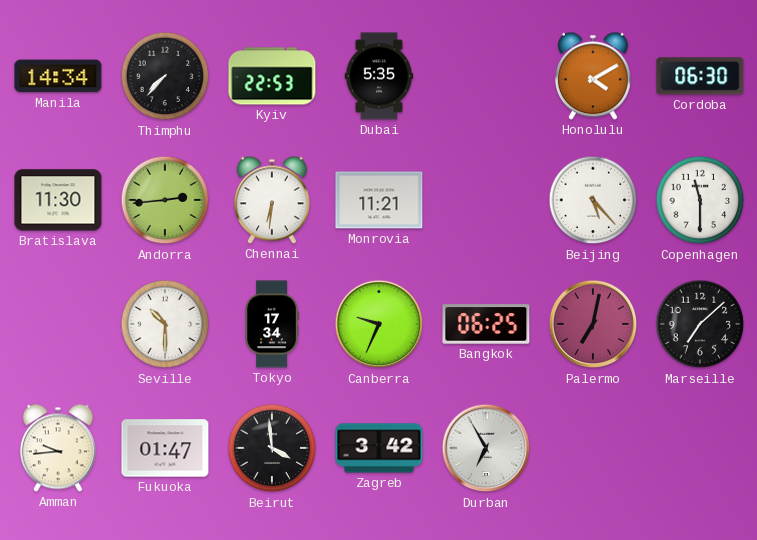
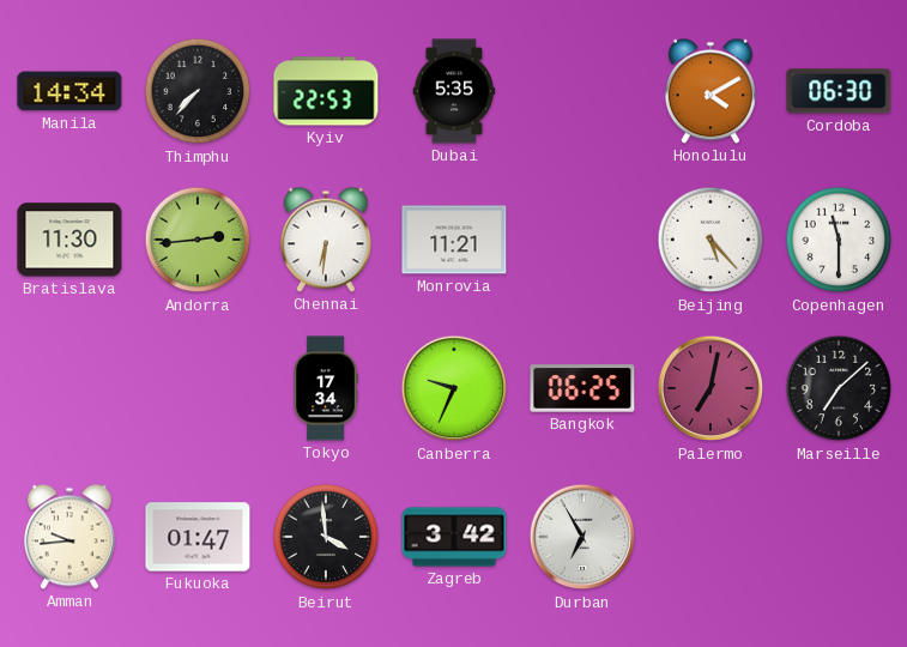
Seville: 10:30 -> none (165, 324)
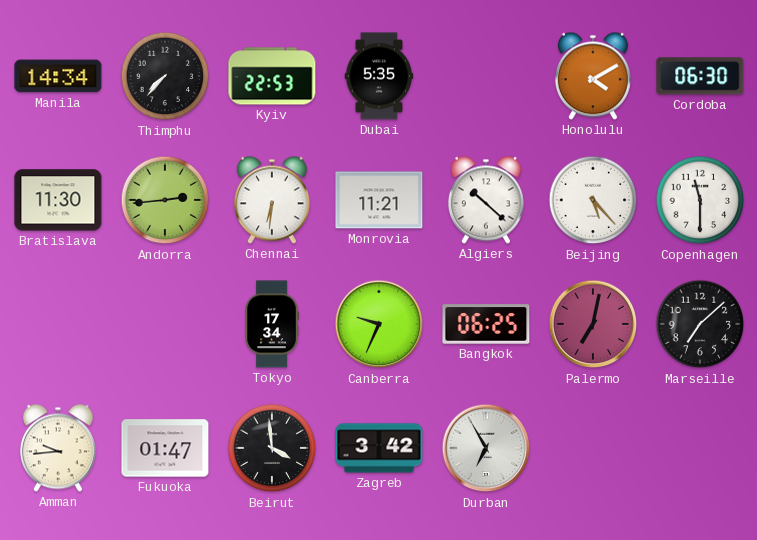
Algiers: none -> 10:22 (486, 200)
